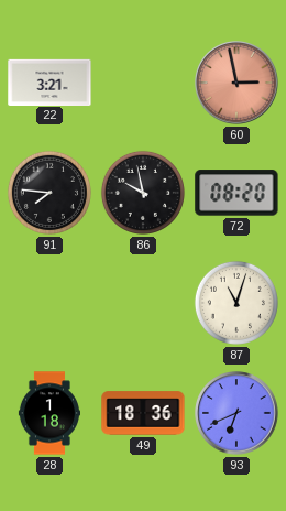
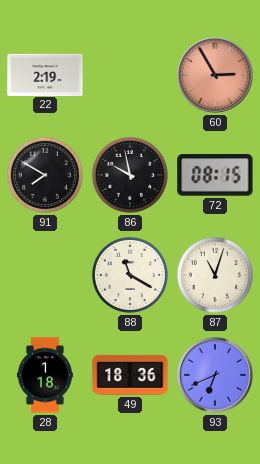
22: 3:21 -> 2:19 (45, 74)
60: 2:58 -> 2:55 (215, 75)
91: 7:46 -> 7:50 (45, 175)
72: 08:20 -> 08:15 (215, 175)
88: none -> 11:20 (130, 275)
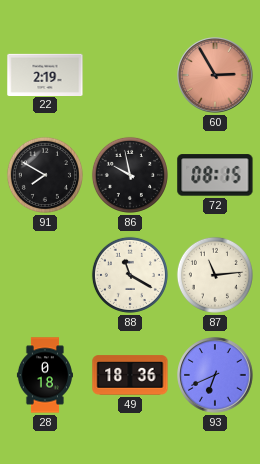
87: 11:03 -> 11:14 (215, 275)
28: 1:18 -> 0:18 (45, 375)
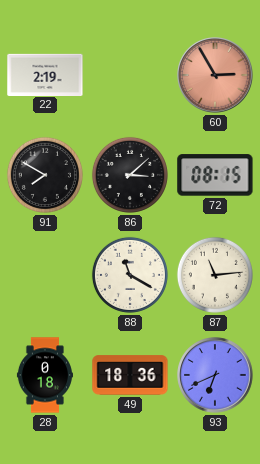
86: 9:58 -> 3:08 (130, 175)
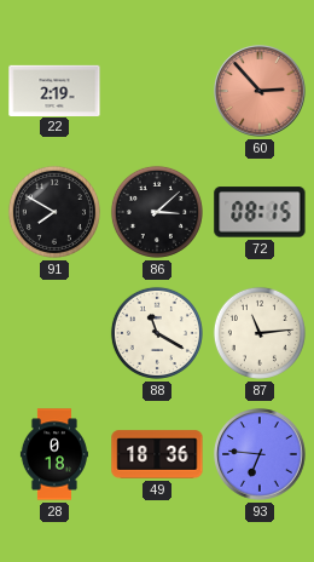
60: 2:55 -> 2:53 (260, 91)
93: 6:41 -> 6:46 (260, 454)
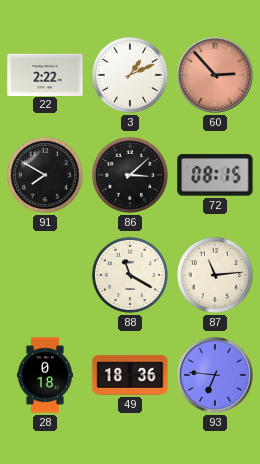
22: 2:19 -> 2:22 (45, 74)
3: none -> 1:11 (130, 75)
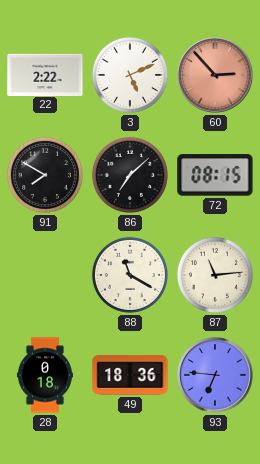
3: 1:11 -> 5:11 (130, 75)
86: 3:08 -> 7:08 (130, 175)
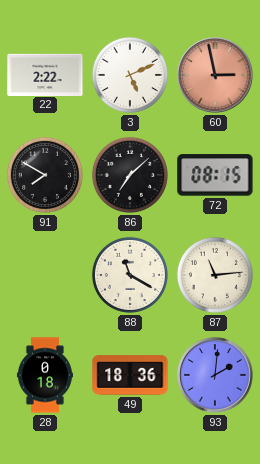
60: 2:53 -> 2:58 (215, 75)
93: 6:46 -> 2:01 (215, 375)
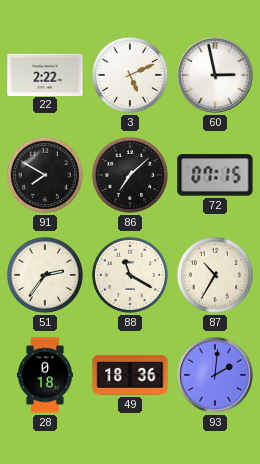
60 dial: salmon -> white (215, 75)
72: 08:15 -> 07:15 (215, 175)
51: none -> 2:36 (45, 275)
87: 11:14 -> 10:35 (215, 275)
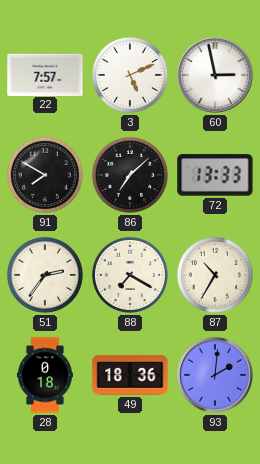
22: 2:22 -> 7:57 (45, 74)
72: 07:15 -> 13:33 (215, 175)
88: 11:20 -> 7:20 (130, 275)
